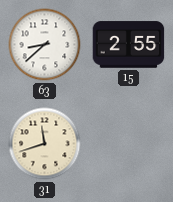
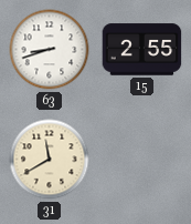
63: 8:38 -> 8:42 (50, 50)
31: 11:42 -> 11:40 (50, 160)
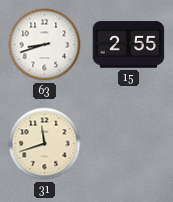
31: 11:40 -> 11:42 (45, 144)
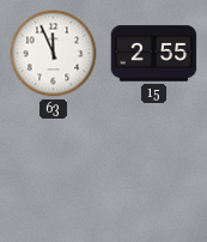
63: 8:42 -> 11:56 (54, 54)
31: 11:42 -> none (45, 144)
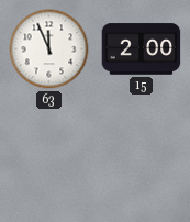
15: 2:55 -> 2:00 (142, 49)
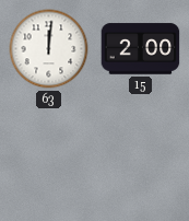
63: 11:56 -> 12:01 (49, 49)
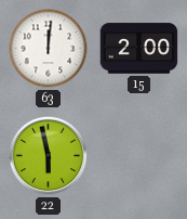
22: none -> 5:58 (49, 156)
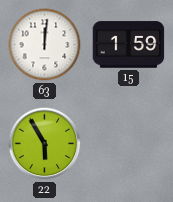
15: 2:00 -> 1:59 (129, 45)
22: 5:58 -> 5:55 (45, 144)
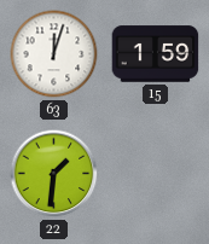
63: 12:01 -> 12:03 (54, 54)
22: 5:55 -> 1:31 (54, 174)
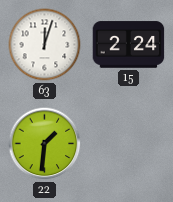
15: 1:59 -> 2:24 (129, 45)
